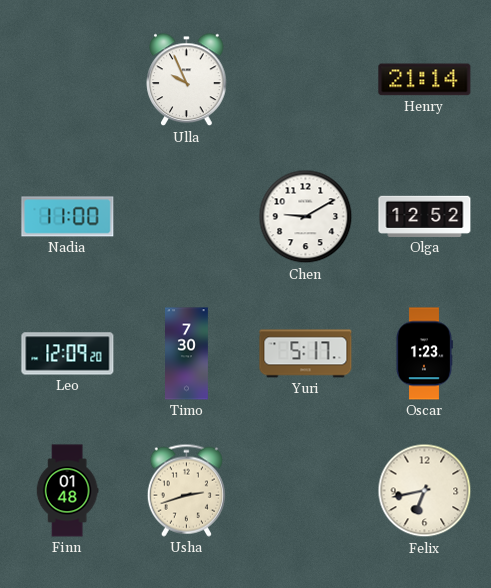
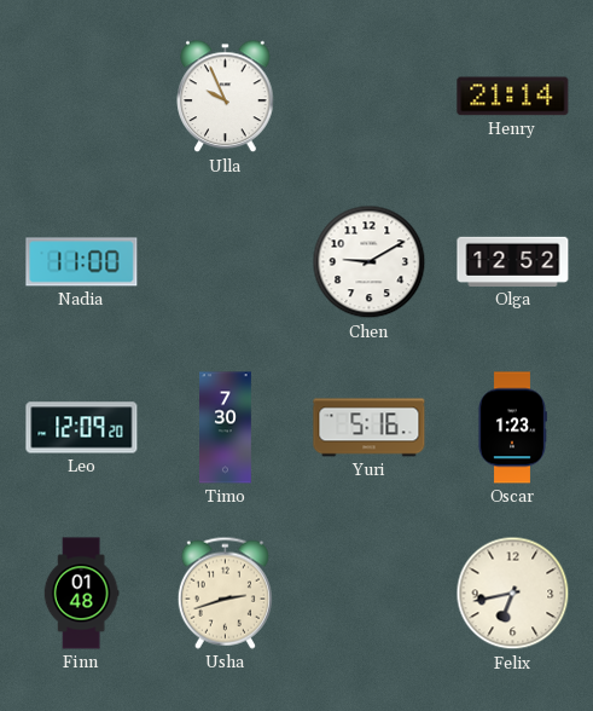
Yuri: 5:17 -> 5:16 (370, 428)
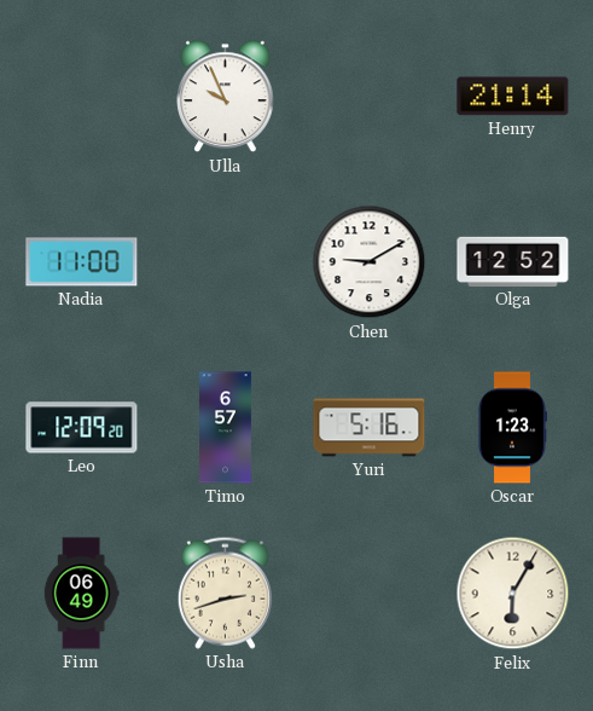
Timo: 7:30 -> 6:57 (226, 428)
Finn: 01:48 -> 06:49 (81, 594)
Felix: 6:43 -> 6:05 (513, 594)
